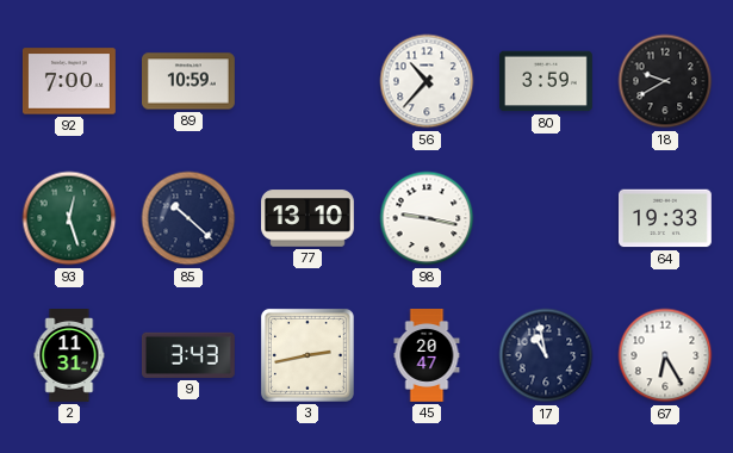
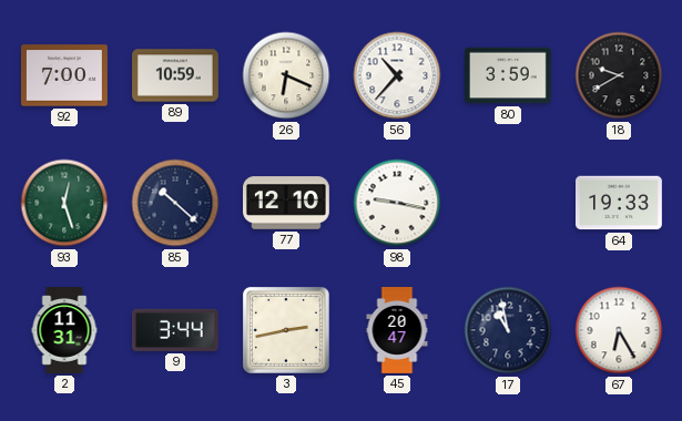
26: none -> 6:19 (286, 75)
77: 13:10 -> 12:10 (287, 203)
9: 3:43 -> 3:44 (175, 330)
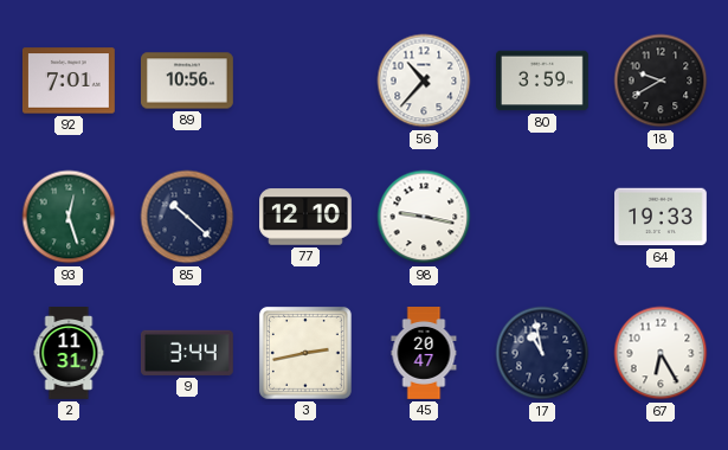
92: 7:00 -> 7:01 (69, 81)
89: 10:59 -> 10:56 (188, 81)
26: 6:19 -> none (286, 75)
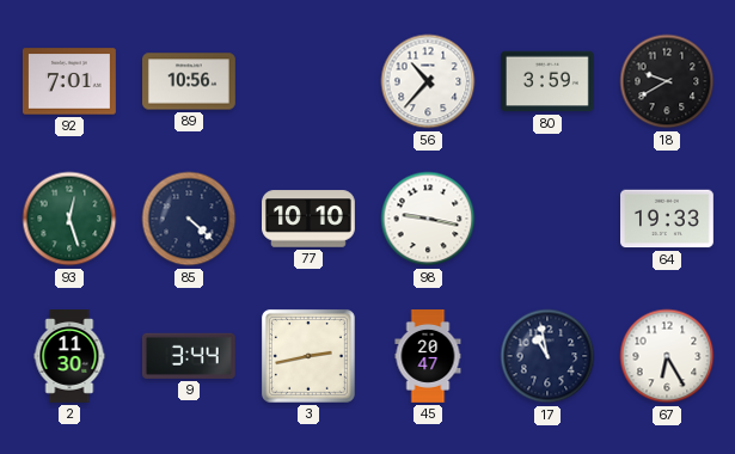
85: 10:22 -> 4:22 (189, 219)
77: 12:10 -> 10:10 (310, 219)
2: 11:31 -> 11:30 (69, 357)
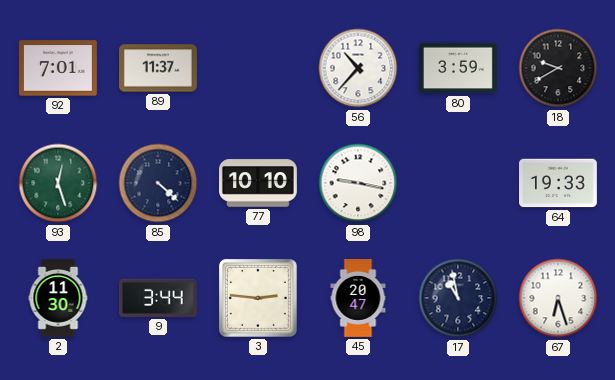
89: 10:56 -> 11:37 (159, 68)
3: 2:43 -> 2:46 (258, 298)
67: 6:25 -> 6:27 (558, 298)
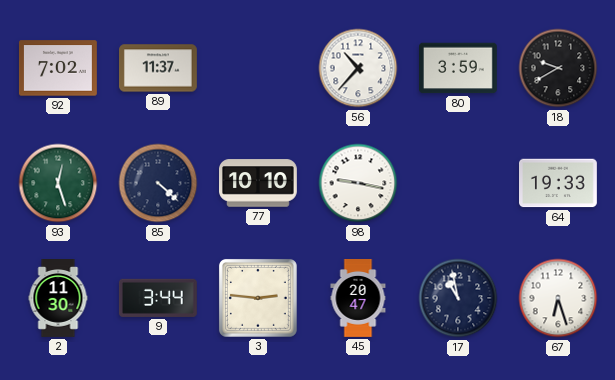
92: 7:01 -> 7:02 (58, 68)
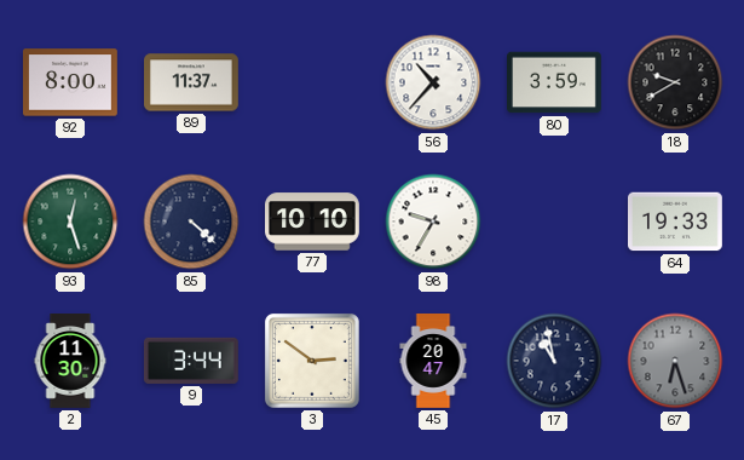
92: 7:02 -> 8:00 (70, 82)
98: 9:17 -> 9:35 (433, 222)
3: 2:46 -> 2:51 (312, 361)
67 dial: white -> grey (675, 361)
